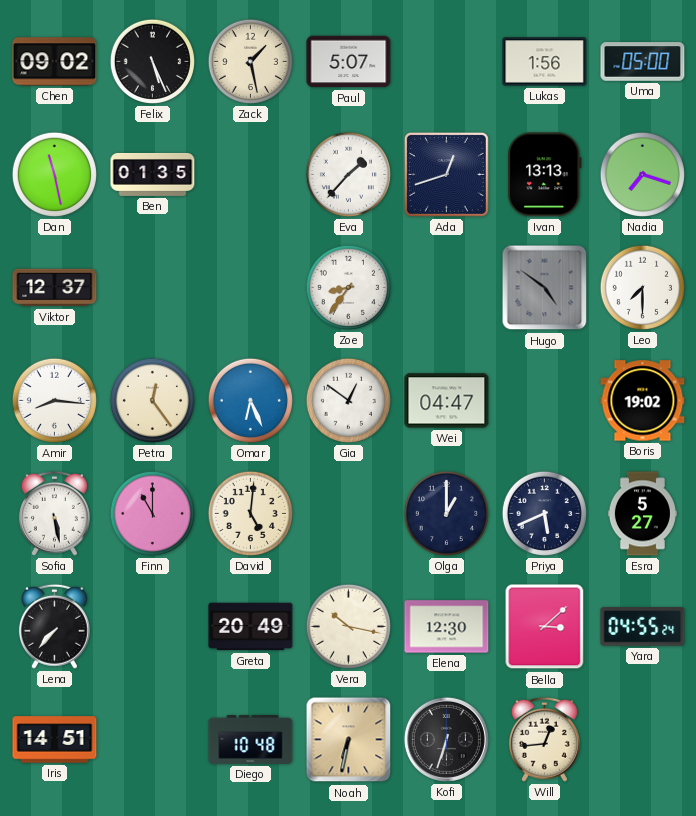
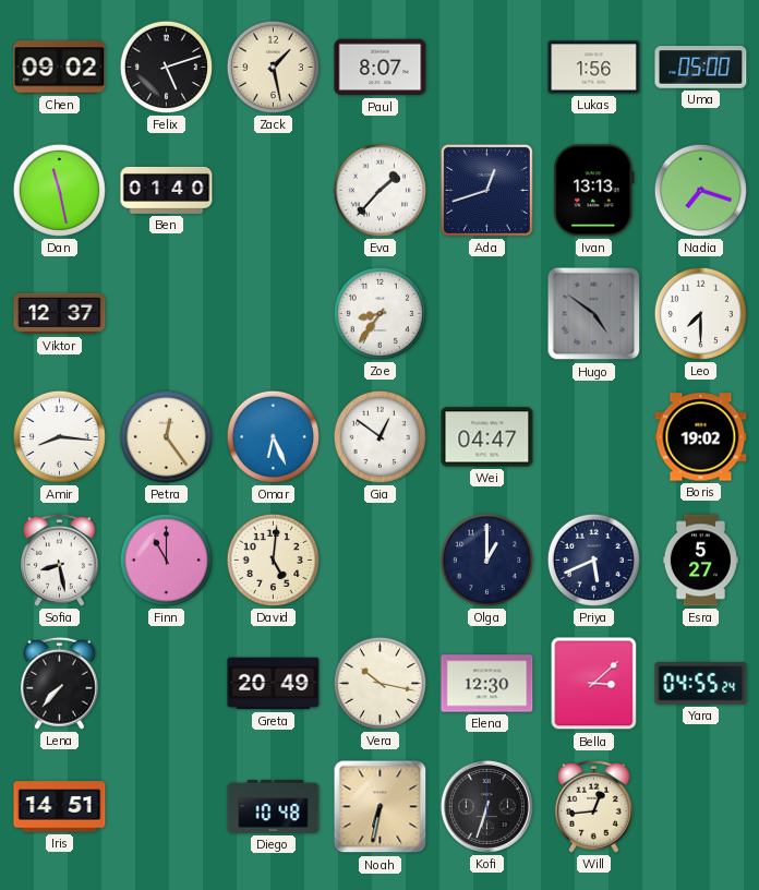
Felix: 5:26 -> 5:12 (166, 67)
Paul: 5:07 -> 8:07 (381, 68)
Ben: 01:35 -> 01:40 (167, 190)
Sofia: 5:28 -> 8:28 (59, 560)
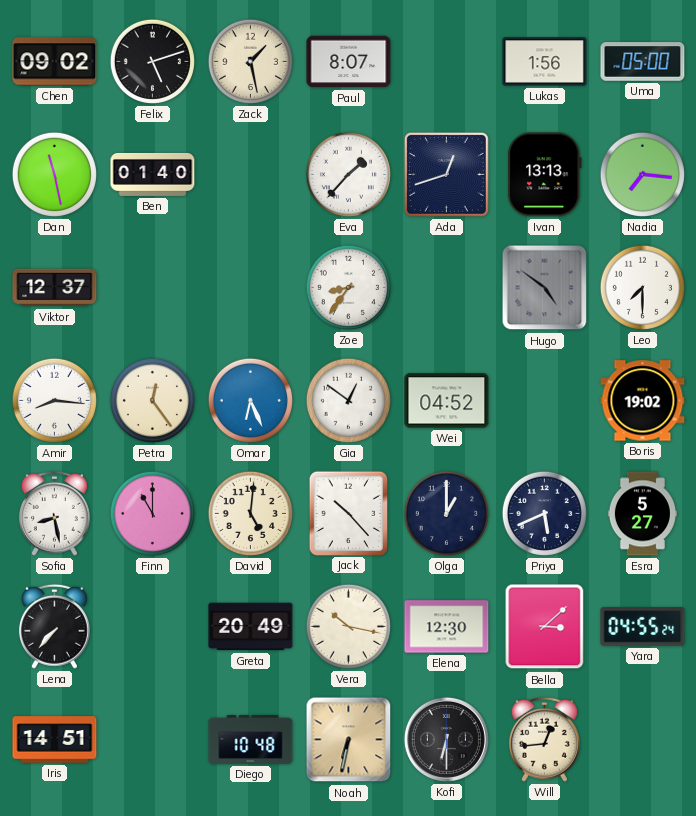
Nadia: 7:18 -> 7:16 (642, 174)
Wei: 04:47 -> 04:52 (447, 401)
Jack: none -> 10:23 (348, 513)
Kofi: 6:33 -> 6:30 (446, 739)
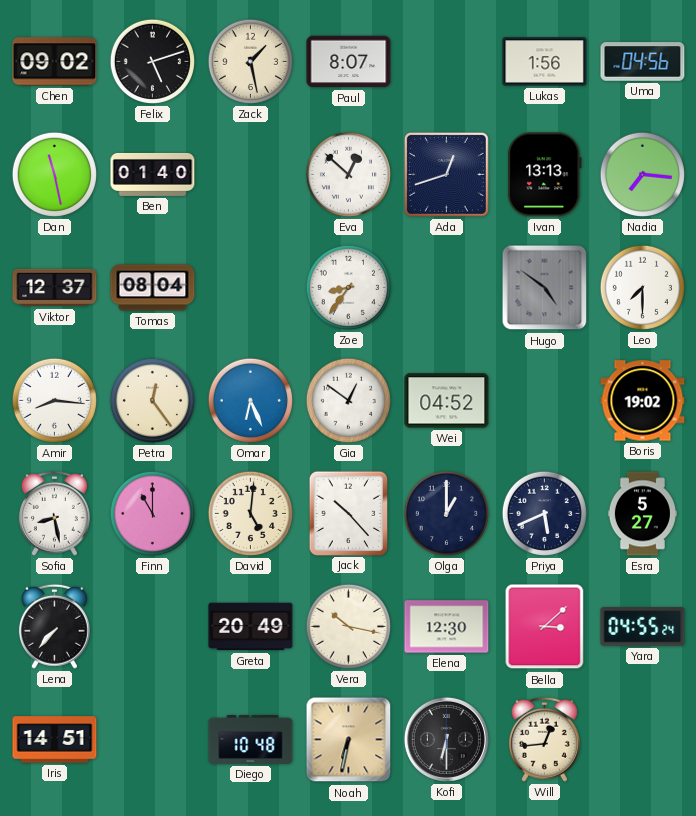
Uma: 05:00 -> 04:56 (643, 62)
Eva: 1:37 -> 12:52 (348, 174)
Tomas: none -> 08:04 (153, 288)
